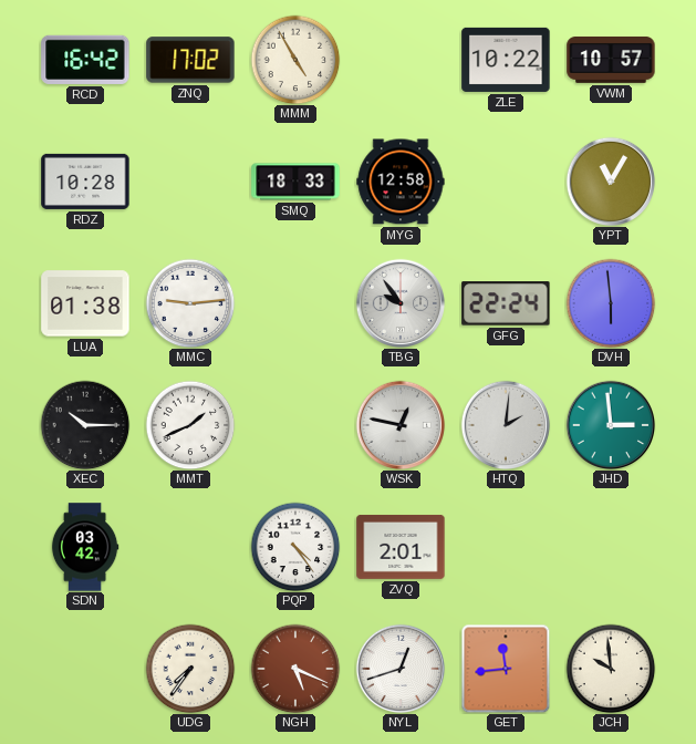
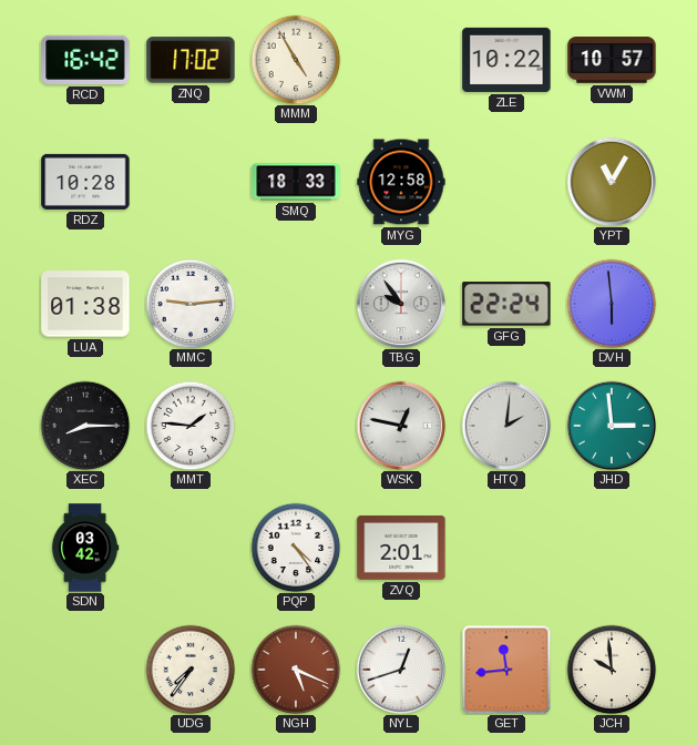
XEC: 10:15 -> 8:15 (85, 426)
MMT: 1:41 -> 1:46 (191, 426)
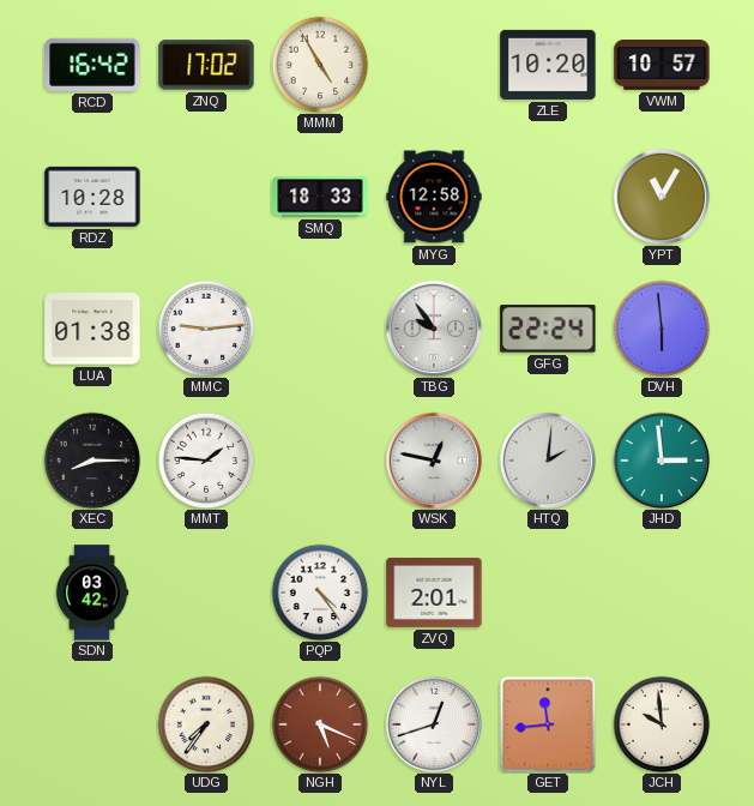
ZLE: 10:22 -> 10:20 (548, 65)
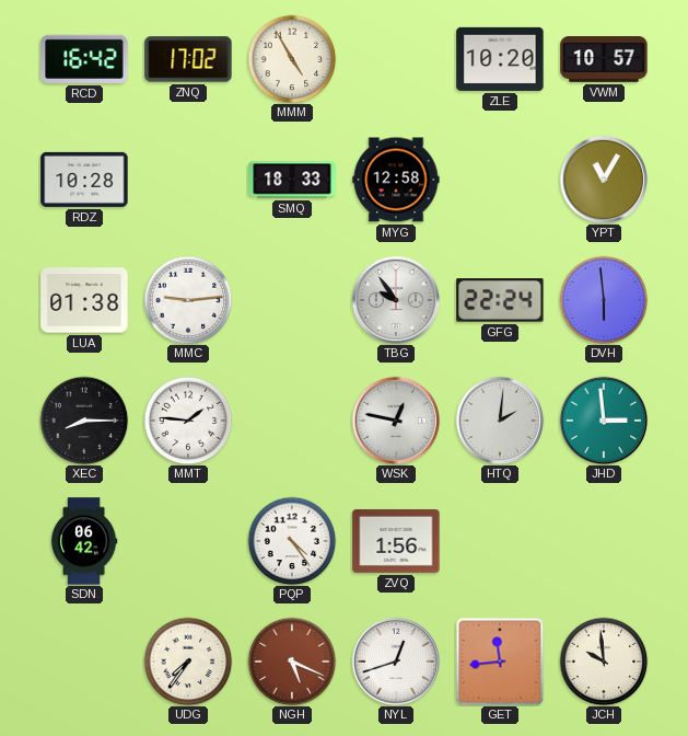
SDN: 03:42 -> 06:42 (84, 541)
ZVQ: 2:01 -> 1:56 (396, 541)
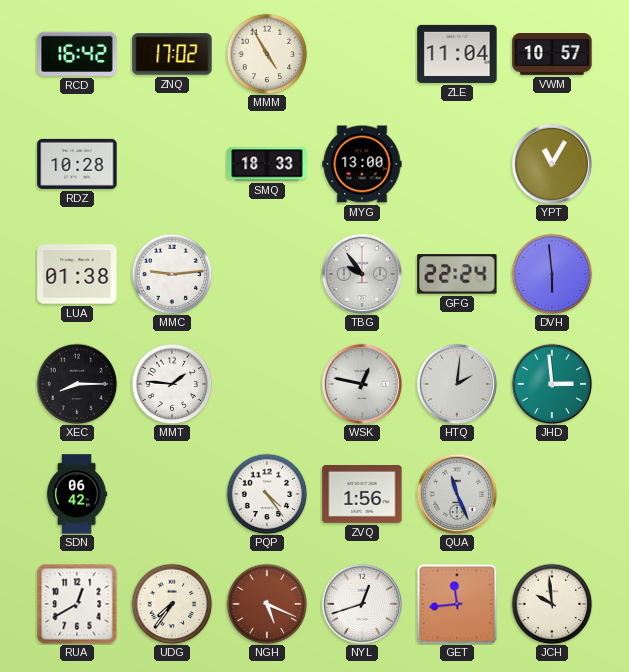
ZLE: 10:20 -> 11:04 (457, 54)
MYG: 12:58 -> 13:00 (362, 164)
QUA: none -> 11:26 (457, 494)
RUA: none -> 12:40 (77, 604)
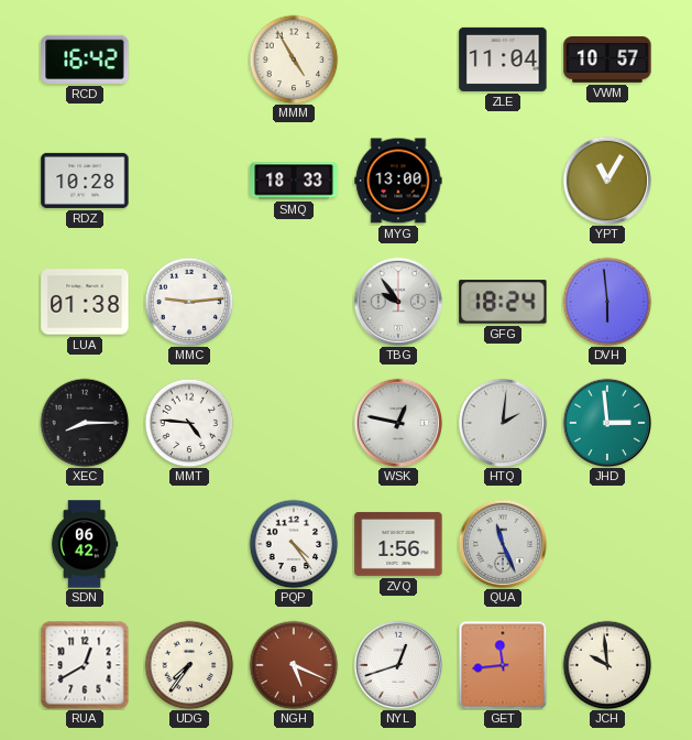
ZNQ: 17:02 -> none (172, 54)
GFG: 22:24 -> 18:24 (503, 302)
MMT: 1:46 -> 4:46 (189, 423)
